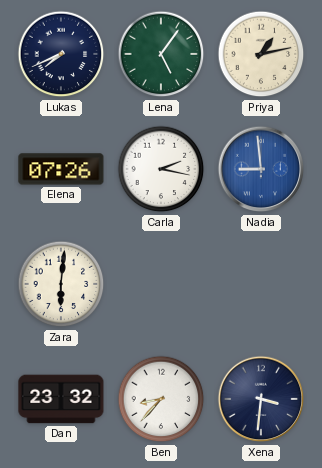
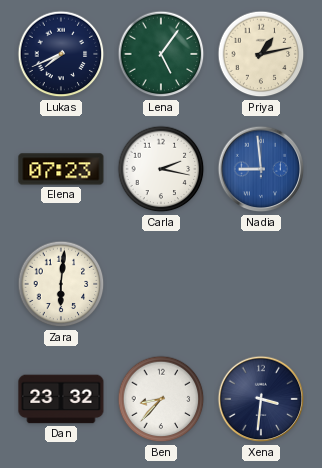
Elena: 07:26 -> 07:23 (61, 169)
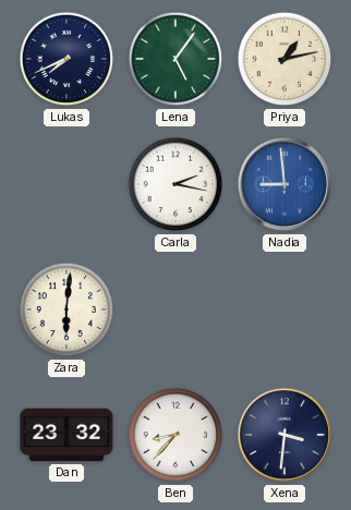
Elena: 07:23 -> none (61, 169)
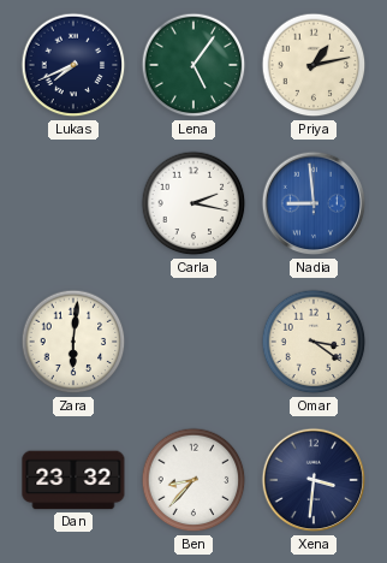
Omar: none -> 3:21 (314, 342)
